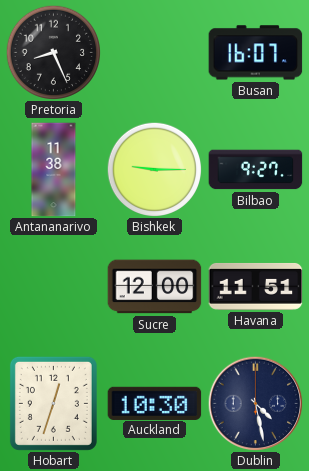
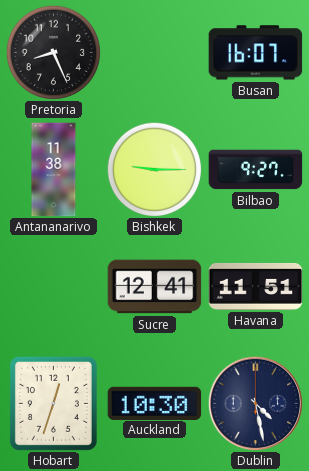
Sucre: 12:00 -> 12:41 (155, 287)
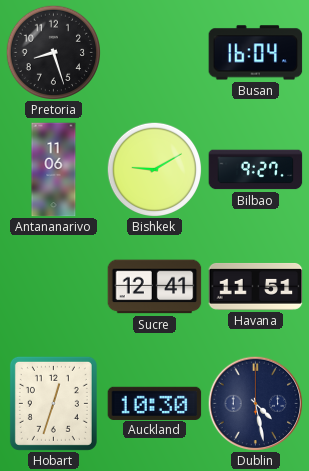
Pretoria: 8:26 -> 8:27 (53, 52)
Busan: 16:07 -> 16:04 (256, 53)
Antananarivo: 11:38 -> 11:06 (54, 170)
Bishkek: 9:15 -> 9:10 (154, 169)
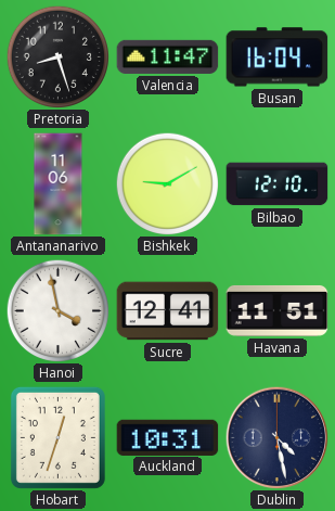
Valencia: none -> 11:47 (168, 56)
Bilbao: 9:27 -> 12:10 (278, 184)
Hanoi: none -> 3:58 (57, 310)
Auckland: 10:30 -> 10:31 (168, 437)
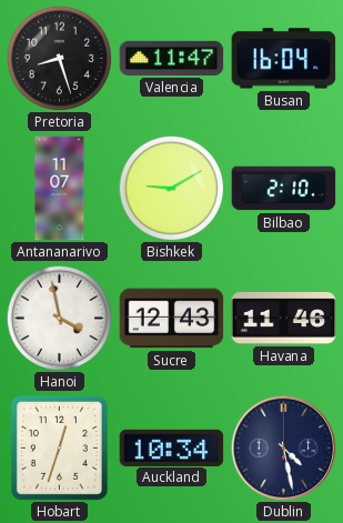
Antananarivo: 11:06 -> 11:07 (60, 189)
Bilbao: 12:10 -> 2:10 (284, 189)
Sucre: 12:41 -> 12:43 (172, 319)
Havana: 11:51 -> 11:46 (284, 318)
Auckland: 10:31 -> 10:34 (172, 447)
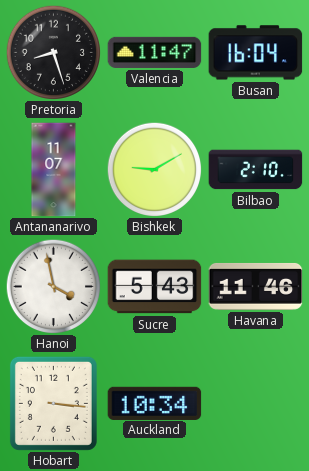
Sucre: 12:43 -> 5:43 (155, 287)
Hobart: 12:33 -> 3:16 (53, 403)
Dublin: 4:28 -> none (283, 447)
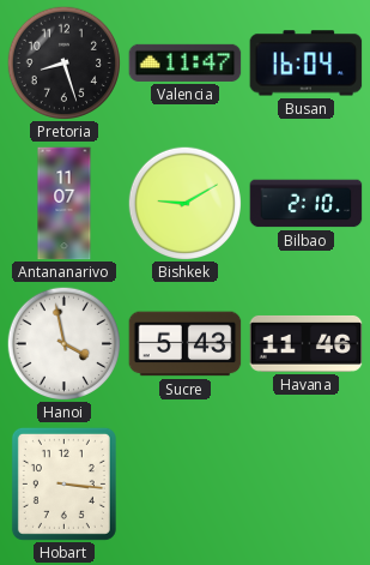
Auckland: 10:34 -> none (155, 403)
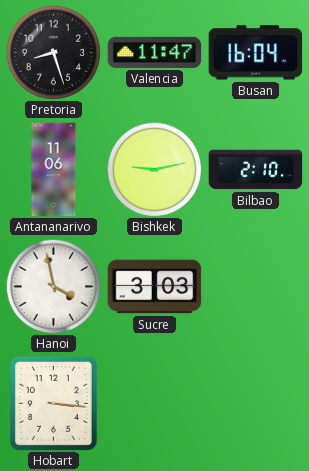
Antananarivo: 11:07 -> 11:06 (54, 170)
Bishkek: 9:10 -> 9:13 (154, 169)
Sucre: 5:43 -> 3:03 (155, 287)
Havana: 11:46 -> none (307, 343)
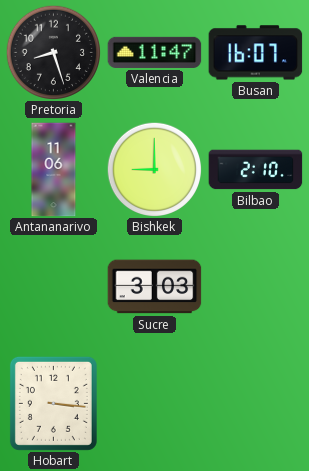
Busan: 16:04 -> 16:07 (256, 53)
Bishkek: 9:13 -> 9:00 (154, 169)
Hanoi: 3:58 -> none (53, 286)
